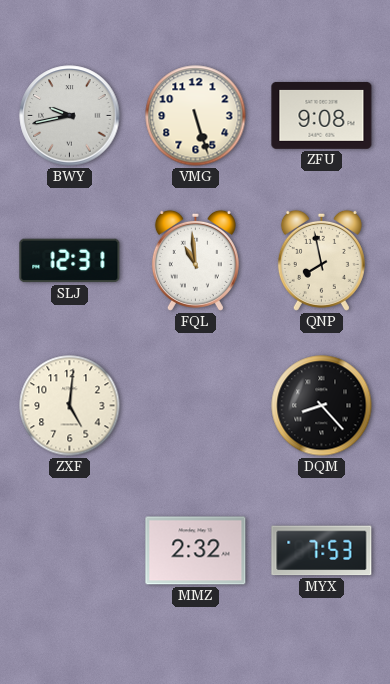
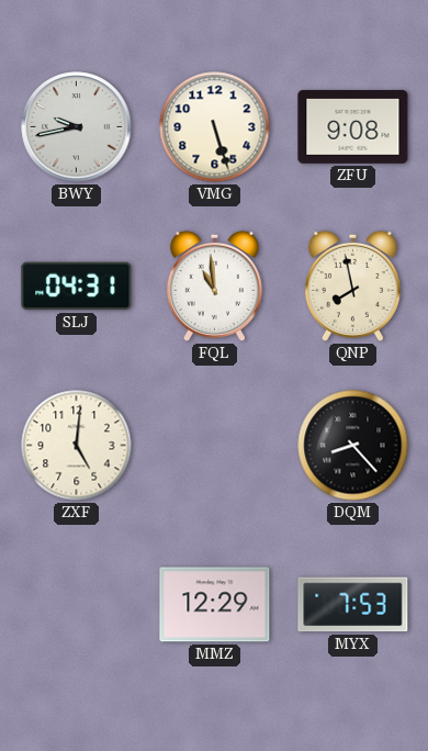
SLJ: 12:31 -> 04:31 (77, 287)
MMZ: 2:32 -> 12:29 (215, 605)
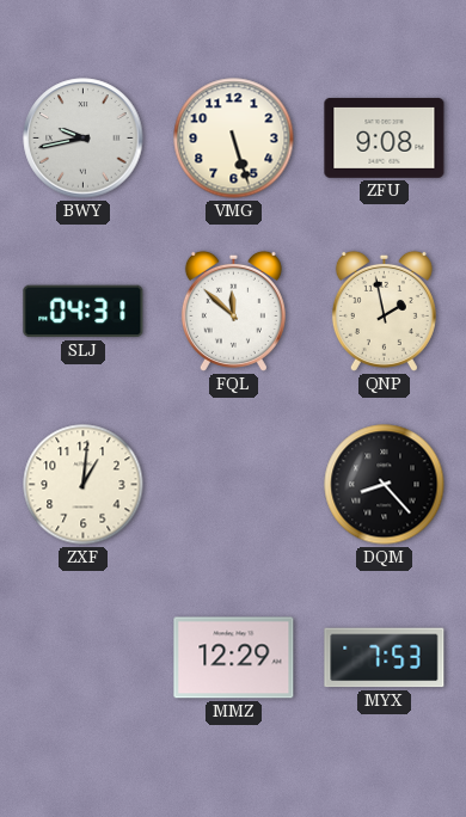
FQL: 10:59 -> 11:52 (233, 311)
QNP: 7:58 -> 1:58 (384, 311)
ZXF: 5:01 -> 1:01 (84, 485)
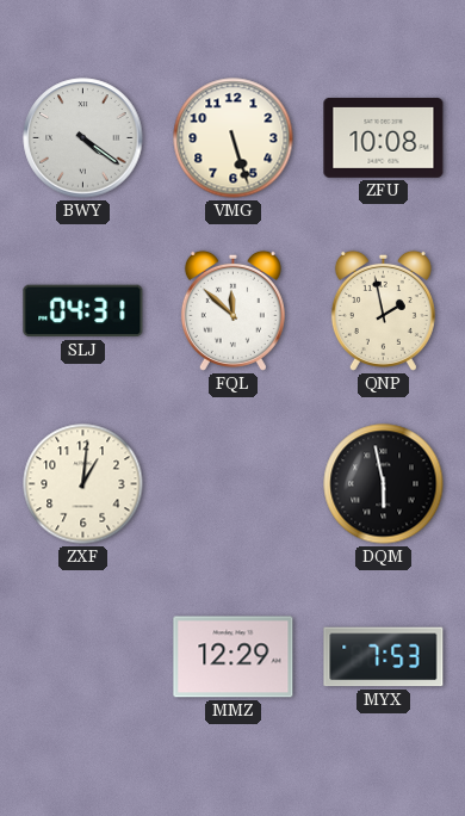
BWY: 9:43 -> 4:21 (83, 138)
ZFU: 9:08 -> 10:08 (384, 138)
DQM: 8:23 -> 5:58 (384, 484)
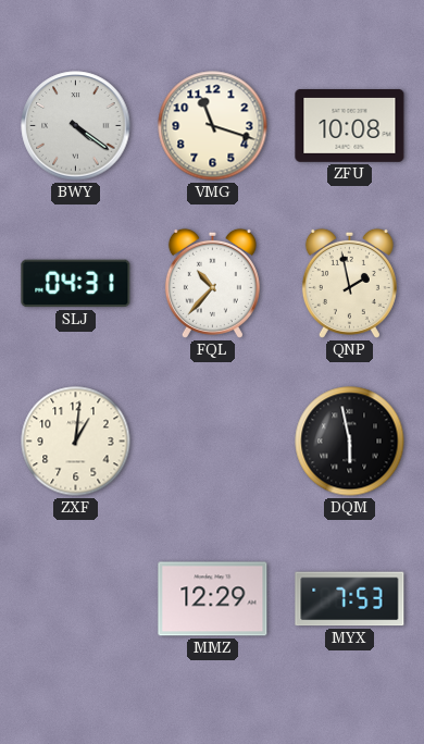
VMG: 5:27 -> 11:18 (213, 126)
FQL: 11:52 -> 10:37 (212, 283)
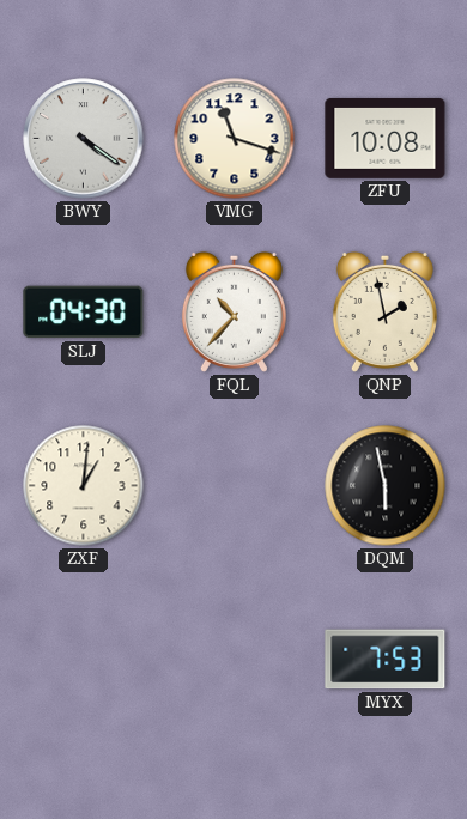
SLJ: 04:31 -> 04:30 (84, 313)
MMZ: 12:29 -> none (213, 599)
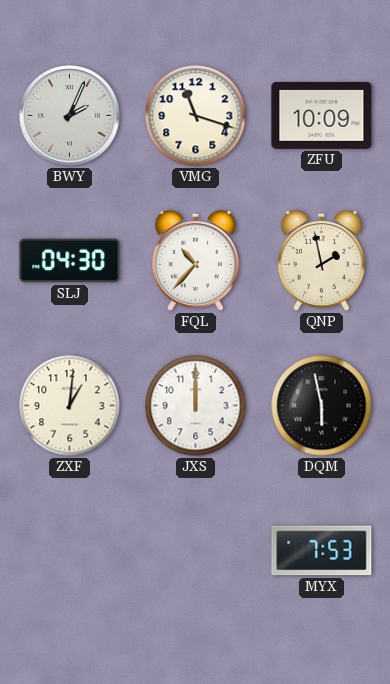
BWY: 4:21 -> 2:04 (70, 116)
ZFU: 10:08 -> 10:09 (322, 116)
JXS: none -> 12:00 (196, 406)
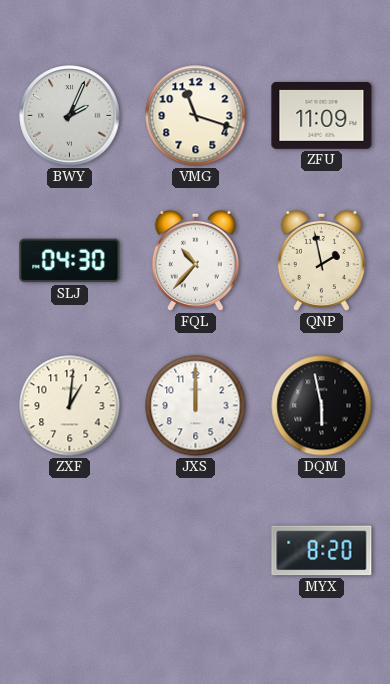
ZFU: 10:09 -> 11:09 (322, 116)
MYX: 7:53 -> 8:20 (322, 551)
